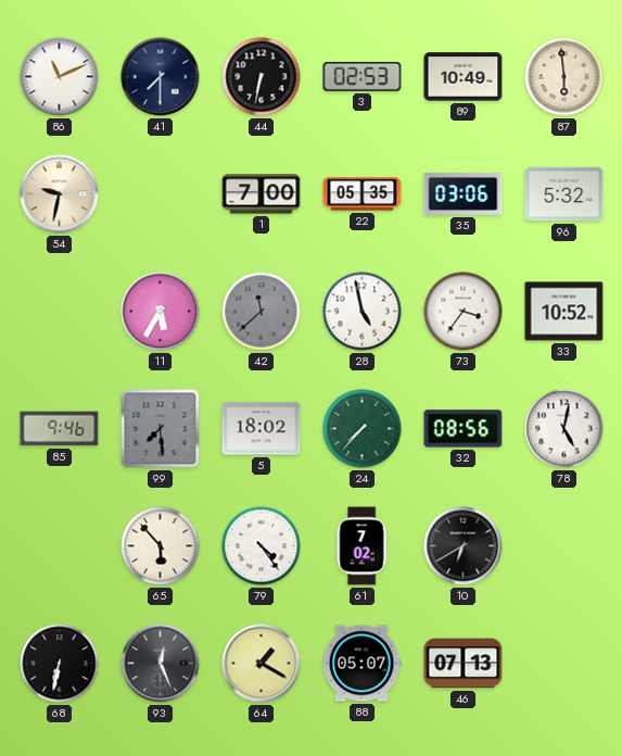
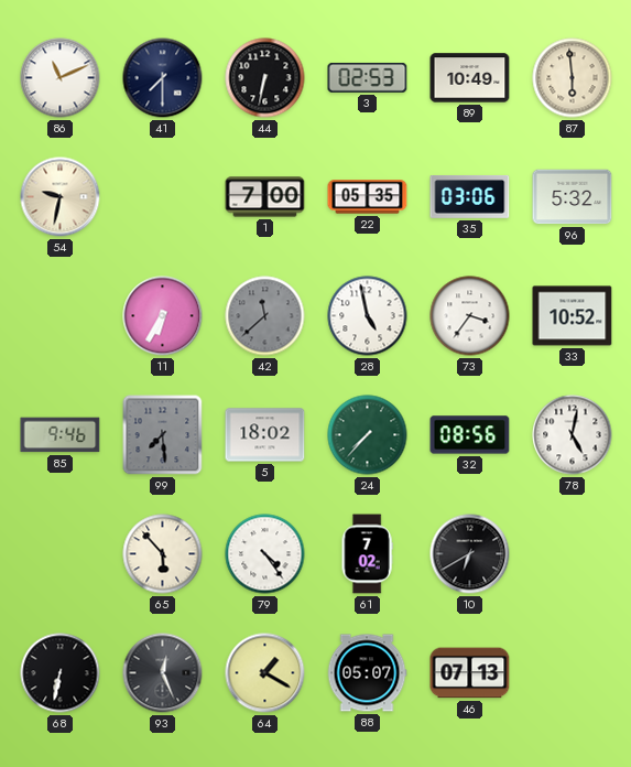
11: 5:35 -> 6:35 (163, 316)
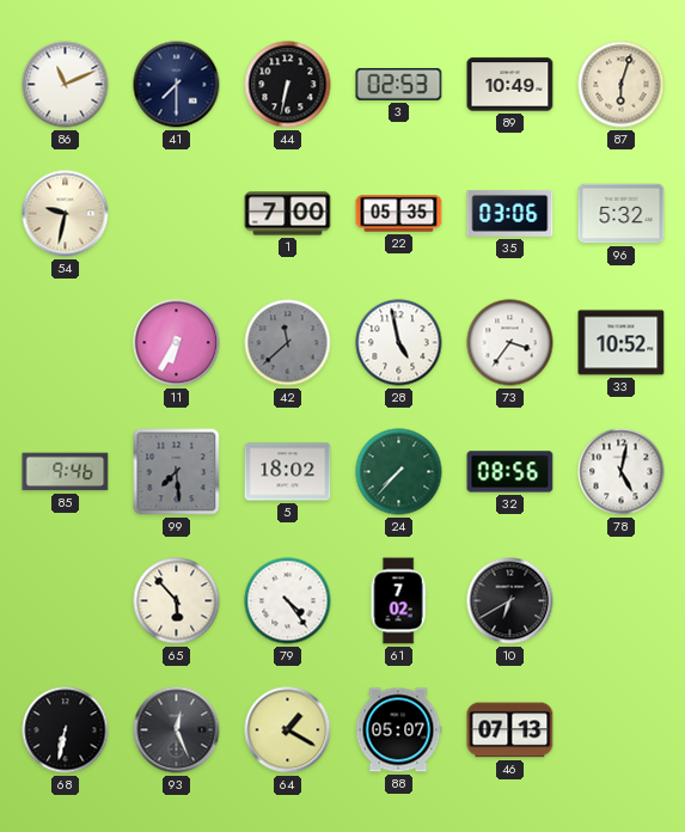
87: 5:59 -> 6:03 (622, 85)
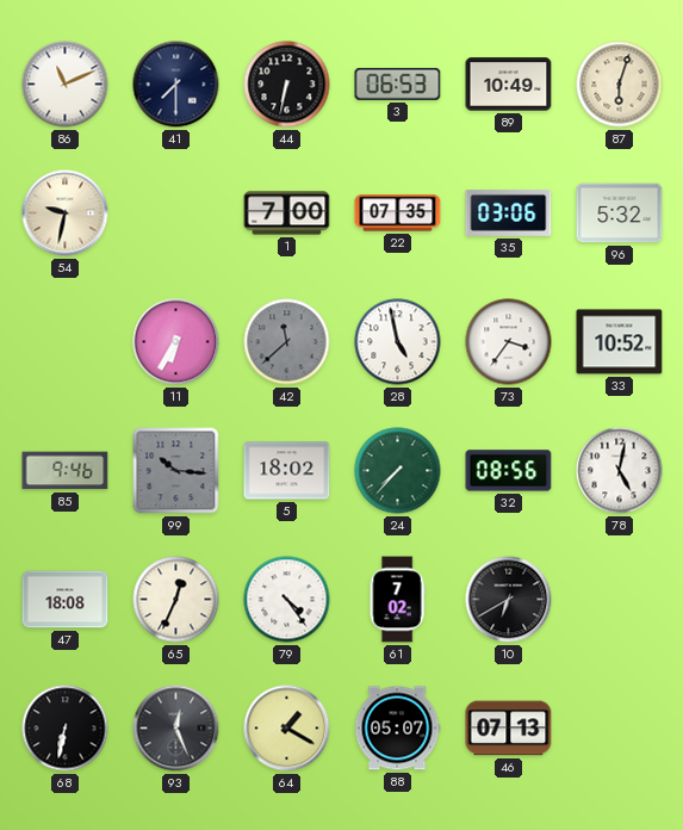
3: 02:53 -> 06:53 (398, 85)
22: 05:35 -> 07:35 (398, 213)
99: 7:29 -> 10:16 (176, 471)
47: none -> 18:08 (66, 600)
65: 5:53 -> 12:34 (176, 600)
